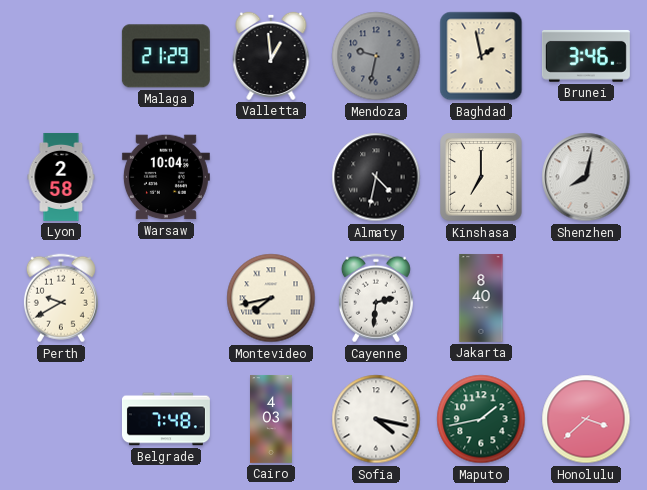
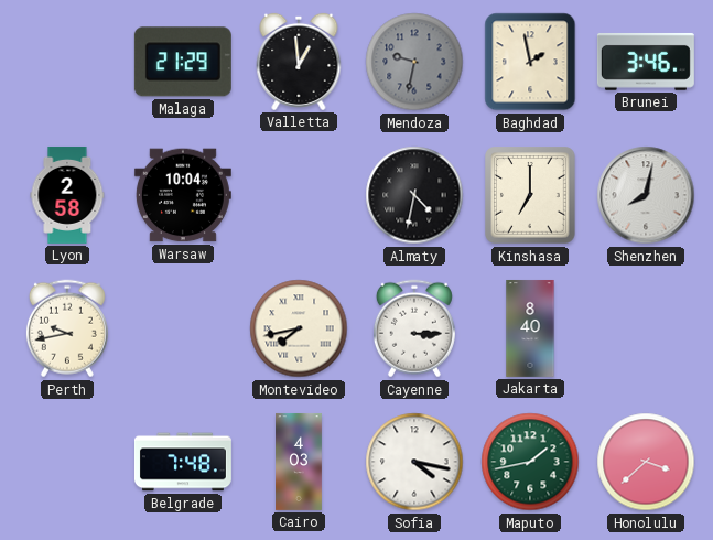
Perth: 9:40 -> 9:43 (67, 328)
Cayenne: 2:31 -> 3:15 (414, 328)
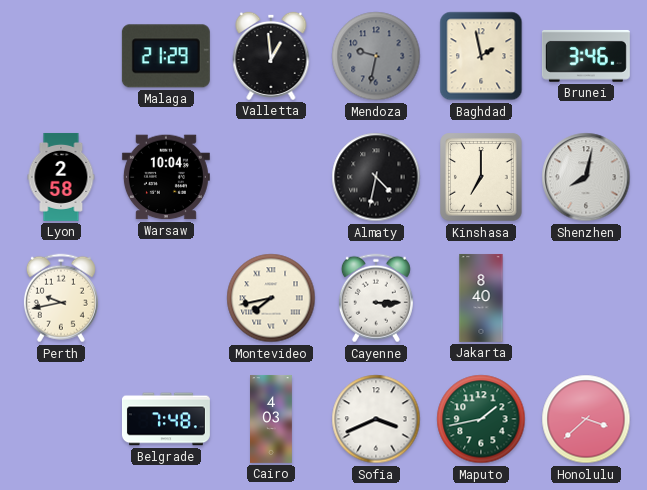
Sofia: 4:17 -> 3:41 (376, 419)
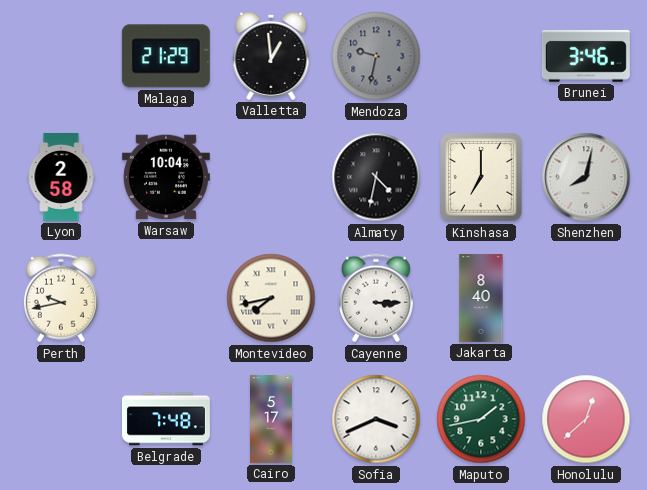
Baghdad: 1:58 -> none (481, 56)
Cairo: 4:03 -> 5:17 (272, 419)
Honolulu: 3:38 -> 12:38 (586, 419)
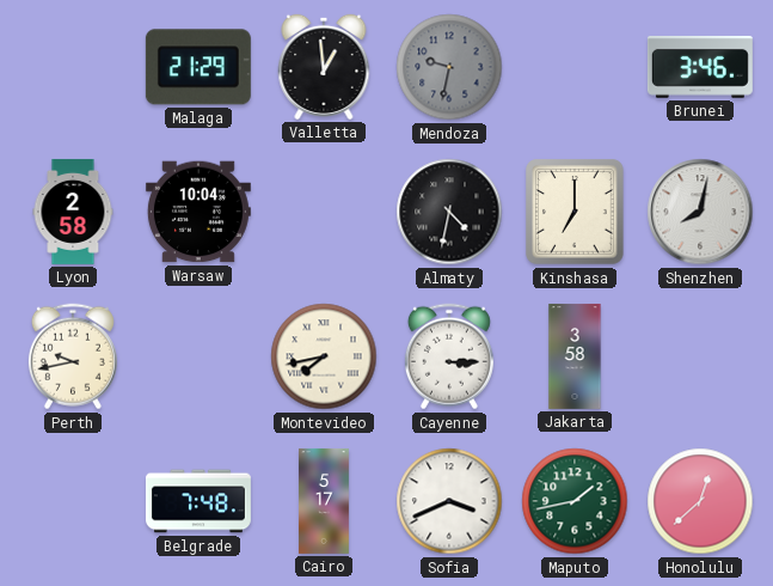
Jakarta: 8:40 -> 3:58 (575, 356)
